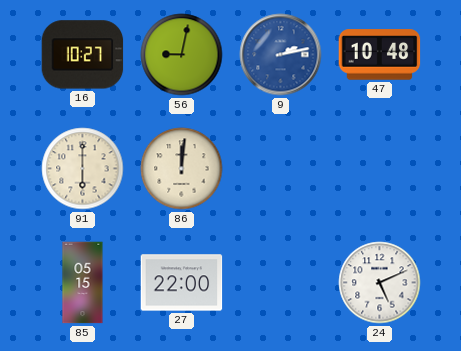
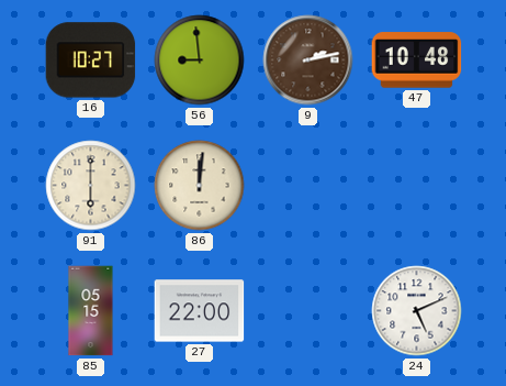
56: 9:02 -> 8:59 (200, 60)
9 dial: blue -> brown (308, 60)
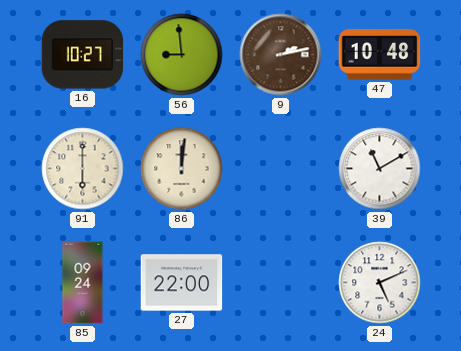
39: none -> 11:10 (380, 169)
85: 05:15 -> 09:24 (83, 283)
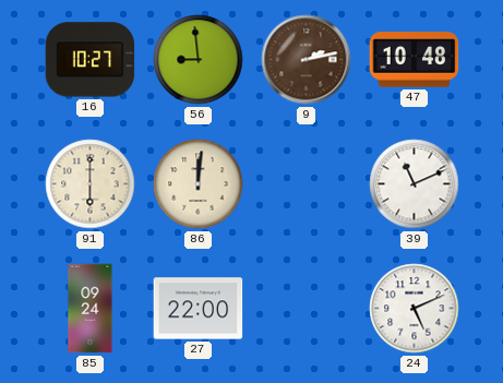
39: 11:10 -> 11:11 (415, 184)
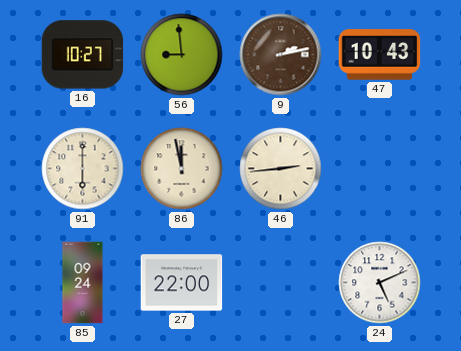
47: 10:48 -> 10:43 (380, 55)
86: 12:01 -> 11:58 (182, 169)
46: none -> 2:44 (281, 169)
39: 11:11 -> none (415, 184)
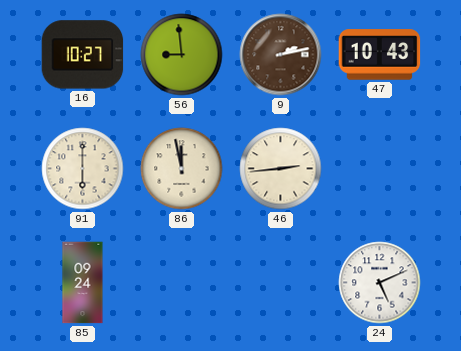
27: 22:00 -> none (182, 283)
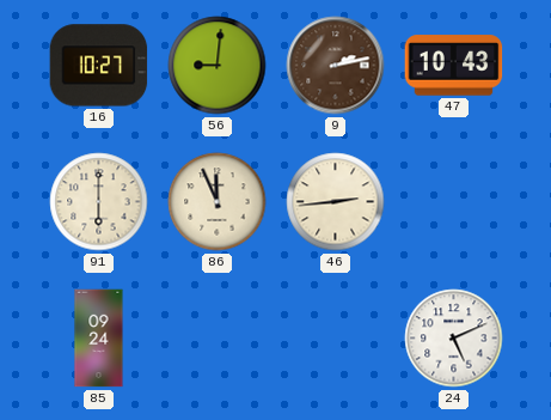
56: 8:59 -> 9:01 (218, 66)
86: 11:58 -> 11:56 (218, 202)
